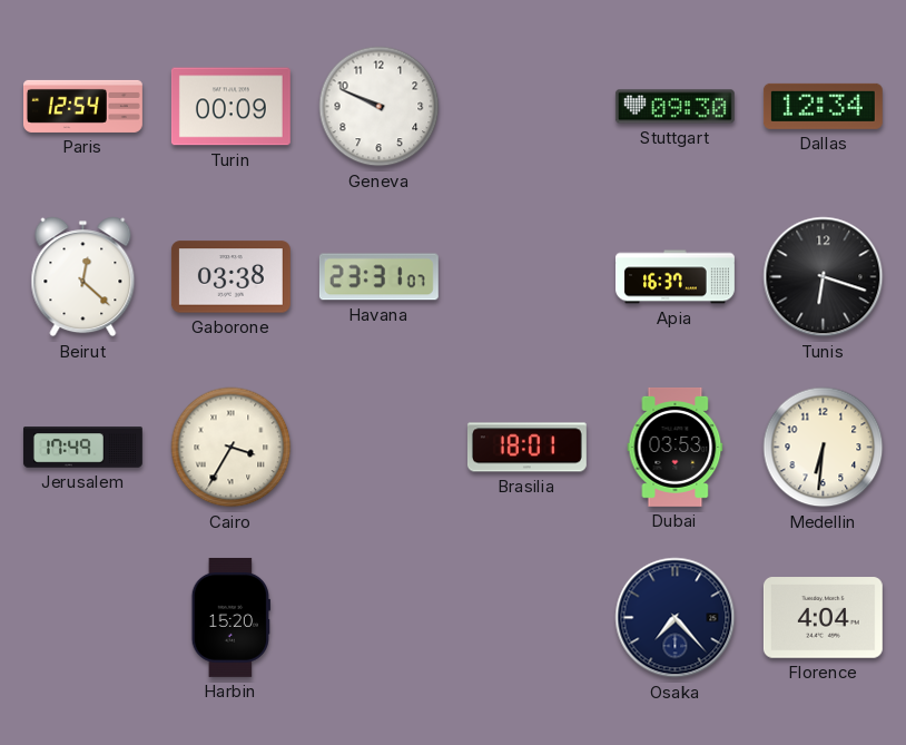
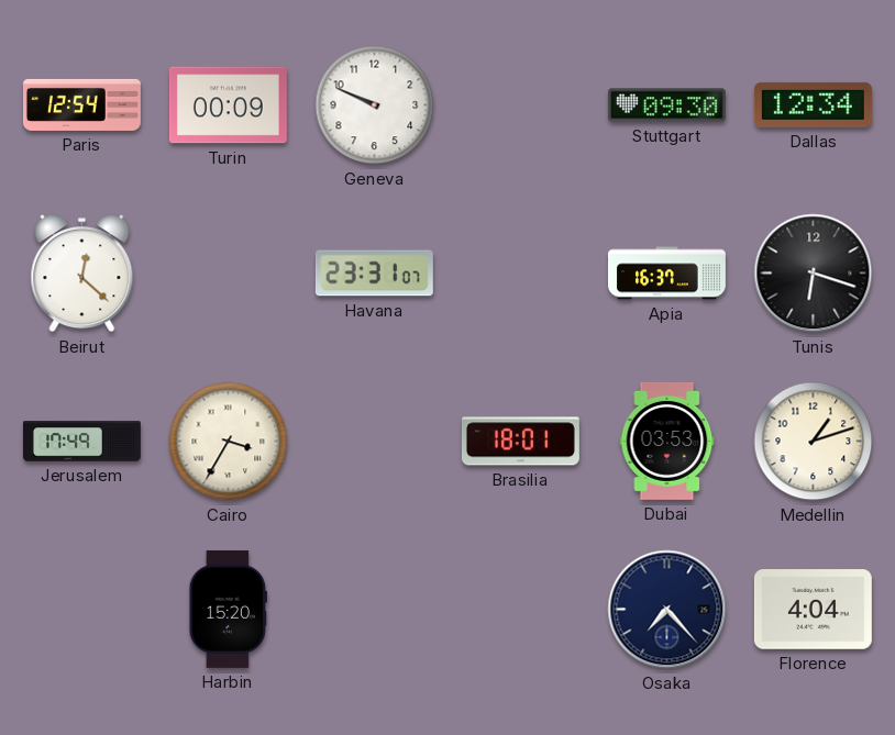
Gaborone: 03:38 -> none (230, 277)
Medellin: 6:31 -> 1:12 (814, 442)
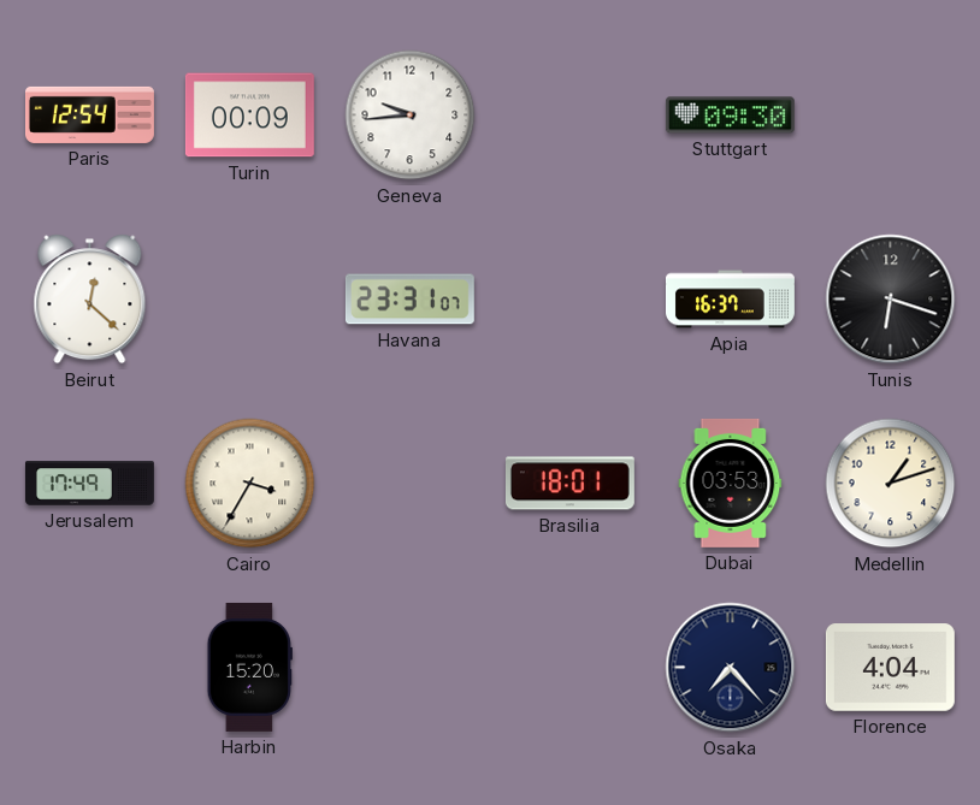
Geneva: 9:49 -> 9:44 (411, 116)
Dallas: 12:34 -> none (813, 104)
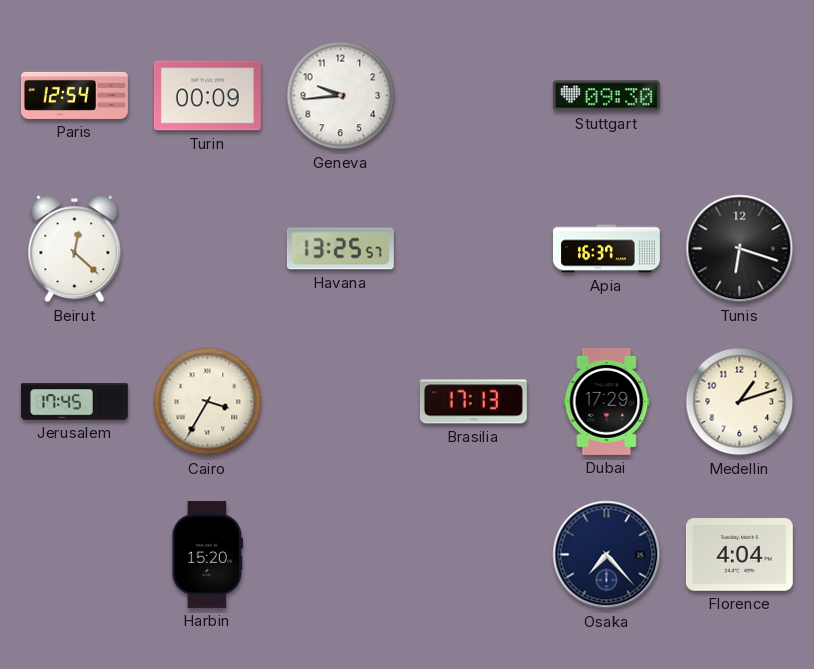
Havana: 23:31 -> 13:25 (340, 249)
Jerusalem: 17:49 -> 17:45 (74, 402)
Brasilia: 18:01 -> 17:13 (473, 402)
Dubai: 03:53 -> 17:29 (607, 401)
